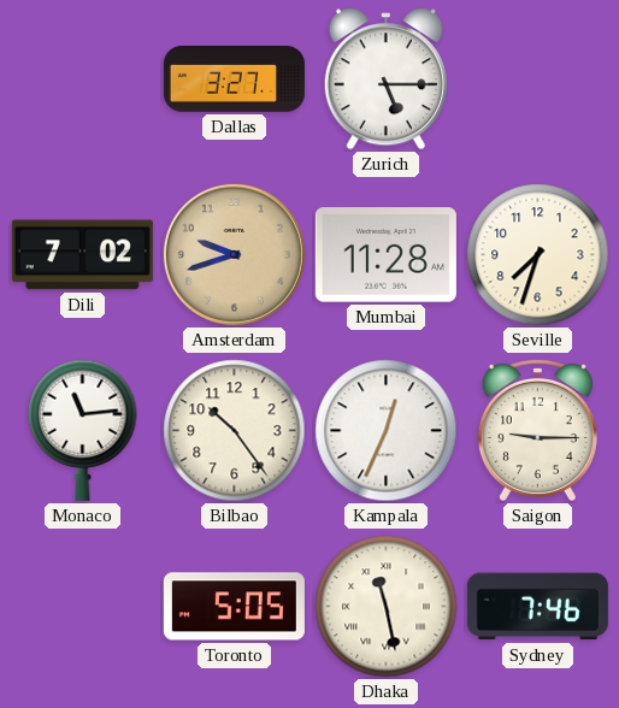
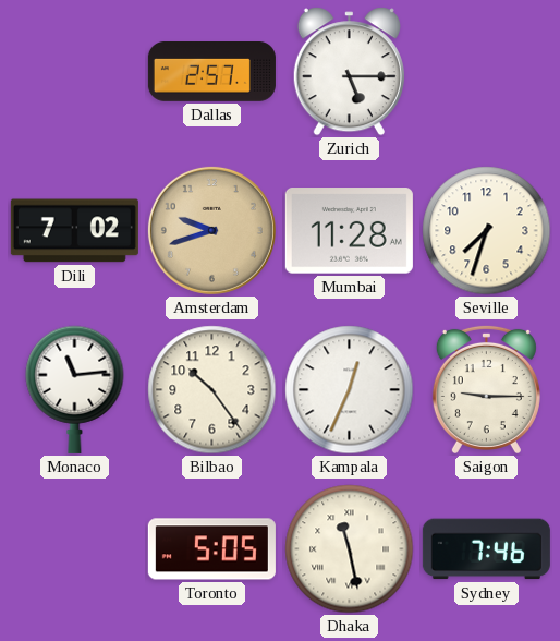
Dallas: 3:27 -> 2:57 (211, 72)
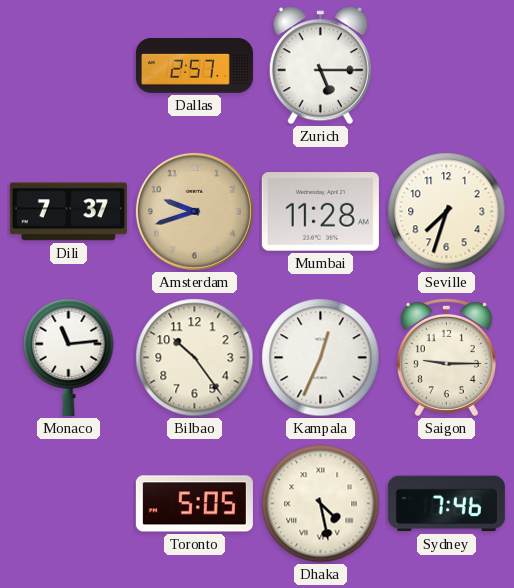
Dili: 7:02 -> 7:37 (68, 212)
Dhaka: 11:28 -> 4:28 (321, 504)
